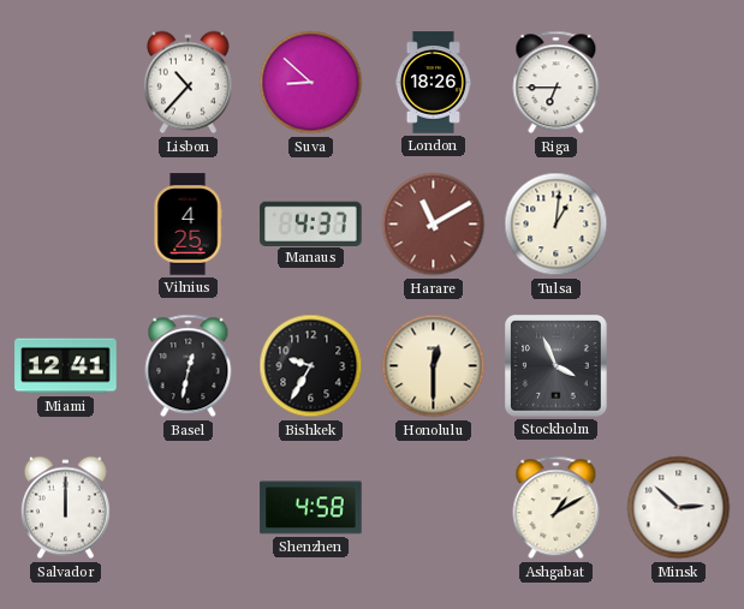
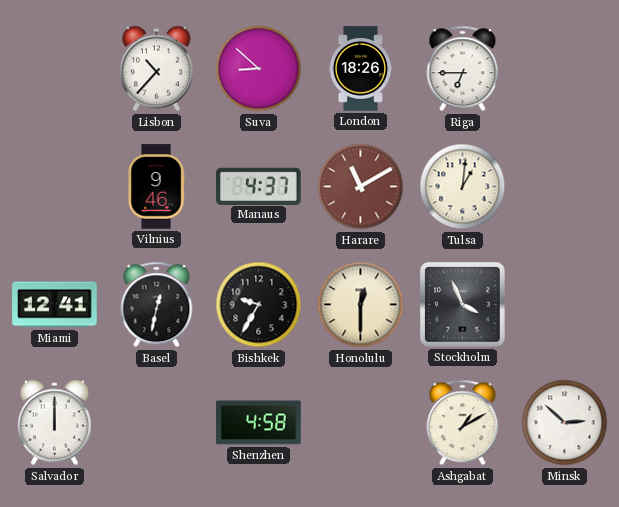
Vilnius: 4:25 -> 9:46 (156, 187)
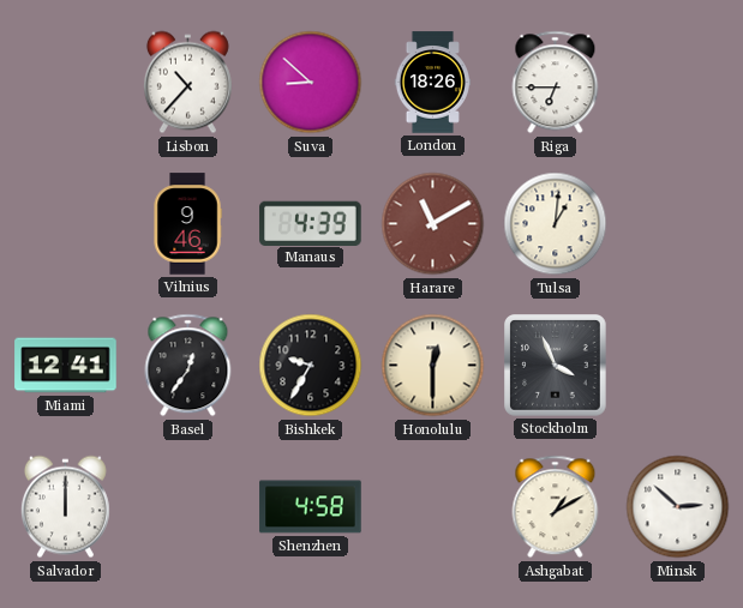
Manaus: 4:37 -> 4:39 (311, 223)
Basel: 12:32 -> 12:36 (188, 366)
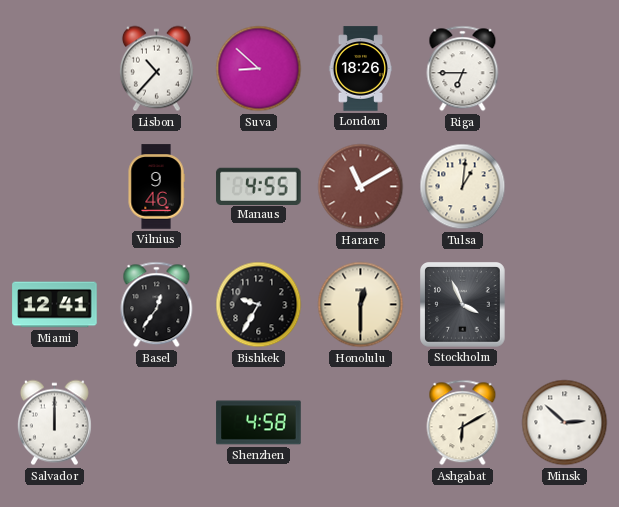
Manaus: 4:39 -> 4:55 (259, 186)
Ashgabat: 1:10 -> 6:10 (463, 423)
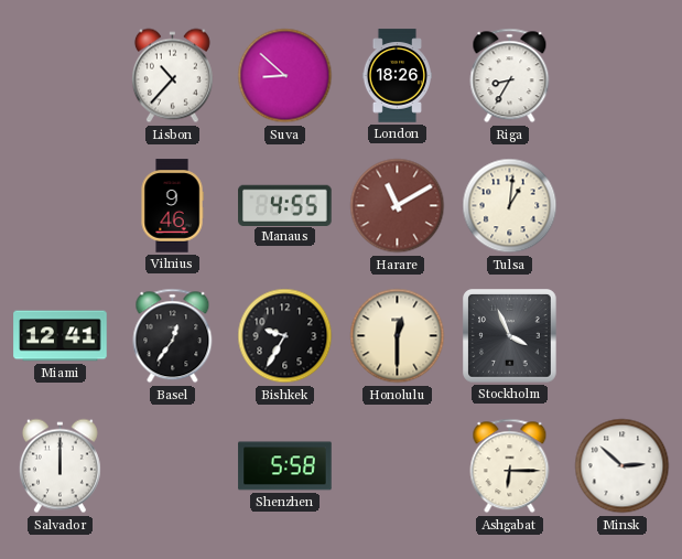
Riga: 6:45 -> 8:35 (510, 76)
Shenzhen: 4:58 -> 5:58 (285, 466)
Ashgabat: 6:10 -> 6:15 (510, 466)
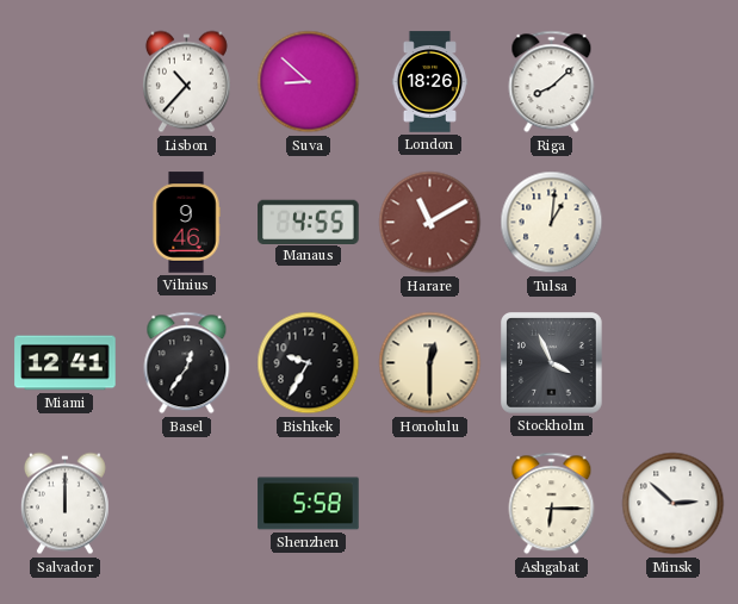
Riga: 8:35 -> 8:08 (552, 82)
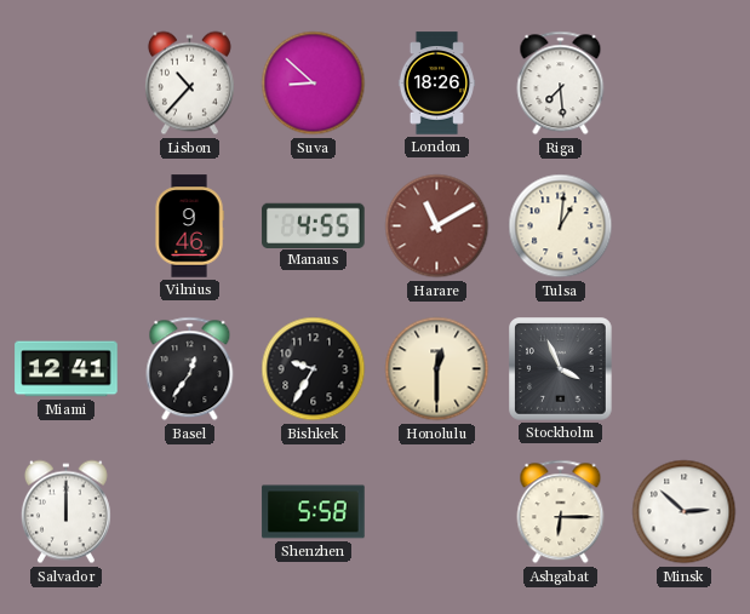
Riga: 8:08 -> 7:29 (561, 84)
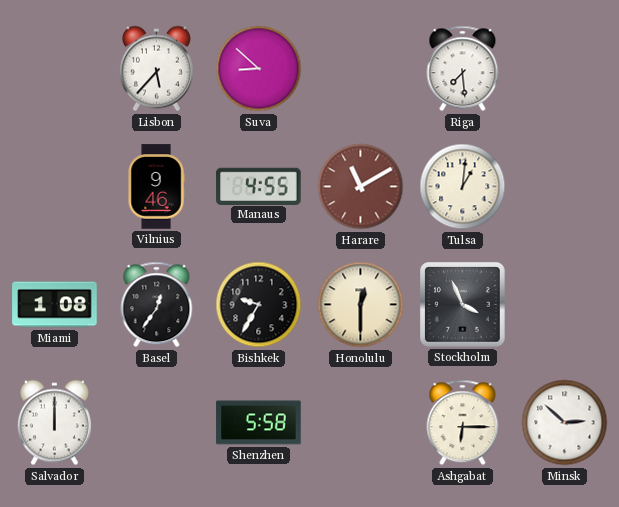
Lisbon: 10:37 -> 5:37 (156, 69)
London: 18:26 -> none (436, 84)
Miami: 12:41 -> 1:08 (55, 305)
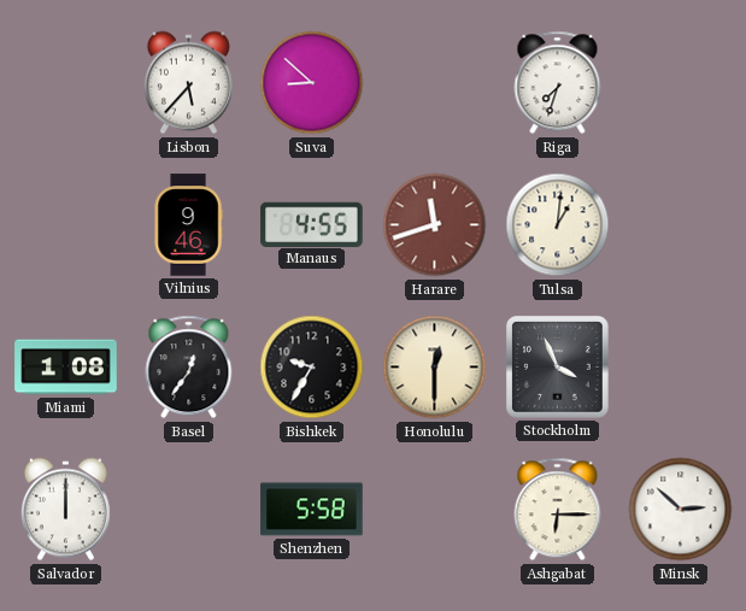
Riga: 7:29 -> 7:33 (558, 83)
Harare: 11:10 -> 11:42 (435, 225)
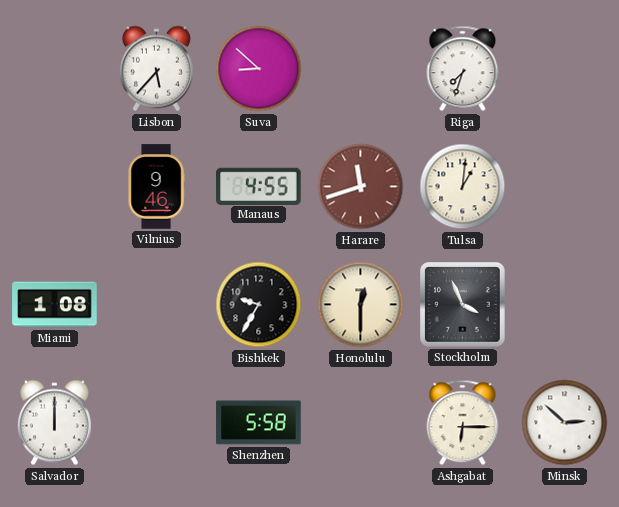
Basel: 12:36 -> none (189, 368)
